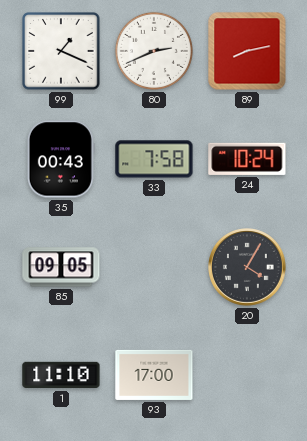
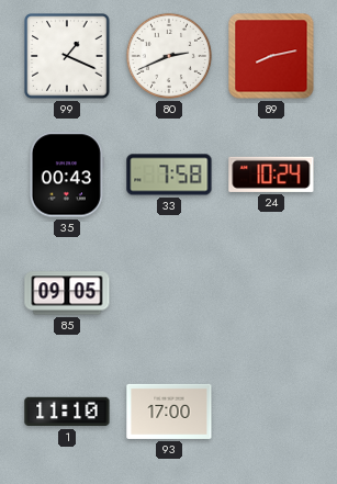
20: 4:05 -> none (248, 268)
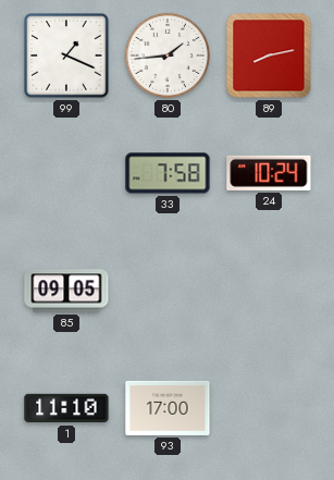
80: 2:41 -> 1:44 (168, 56)
35: 00:43 -> none (67, 175)
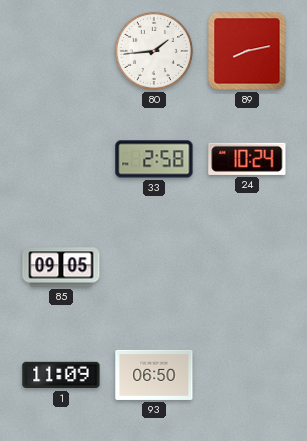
99: 1:19 -> none (66, 56)
33: 7:58 -> 2:58 (154, 159)
1: 11:10 -> 11:09 (61, 375)
93: 17:00 -> 06:50 (154, 375)
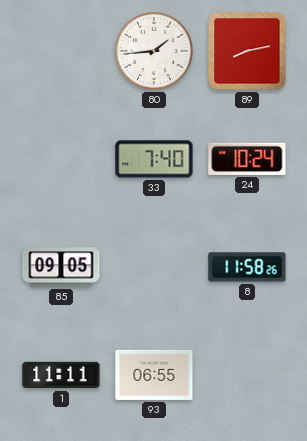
33: 2:58 -> 7:40 (154, 159)
8: none -> 11:58 (247, 267)
1: 11:09 -> 11:11 (61, 375)
93: 06:50 -> 06:55 (154, 375)
